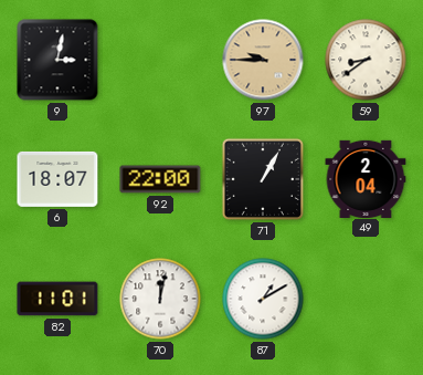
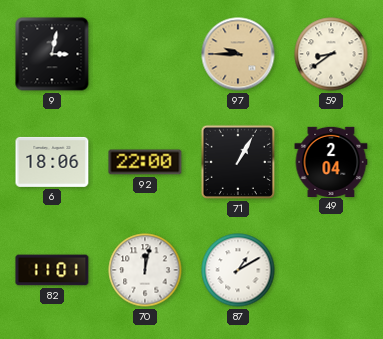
6: 18:07 -> 18:06 (52, 162)
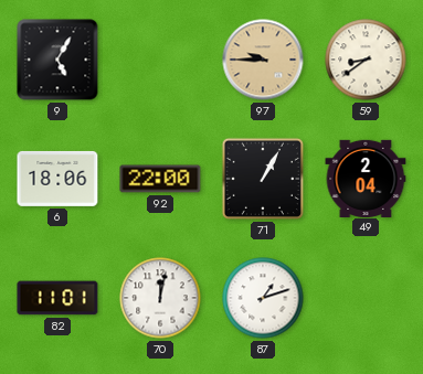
9: 3:02 -> 5:05 (57, 60)
87: 1:10 -> 1:12 (263, 298)
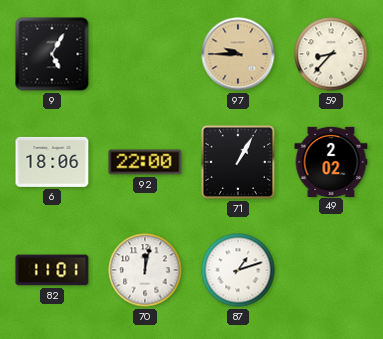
59: 8:39 -> 8:37 (331, 54)
49: 2:04 -> 2:02 (331, 161)
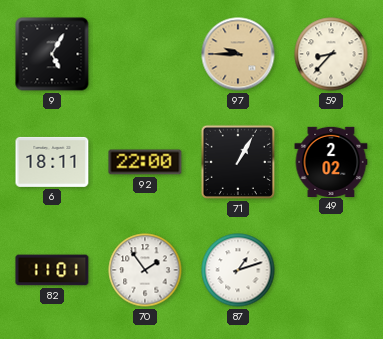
6: 18:06 -> 18:11 (52, 162)
70: 12:02 -> 1:54 (145, 270)
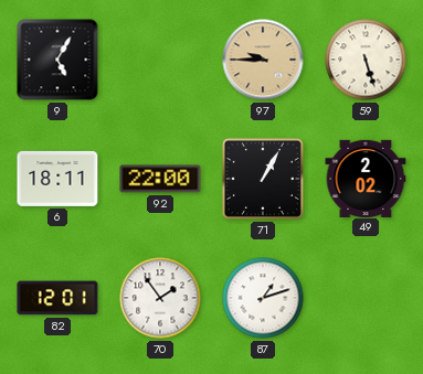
59: 8:37 -> 5:27 (366, 60)
82: 11:01 -> 12:01 (57, 298)
